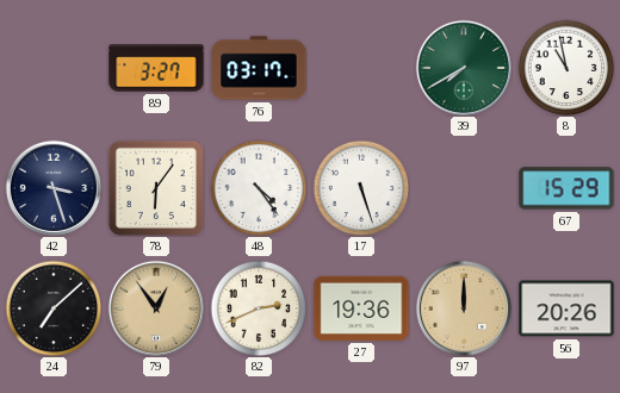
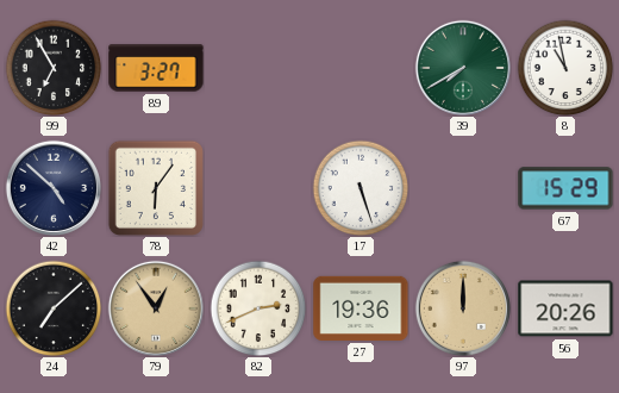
99: none -> 6:55 (54, 68)
76: 03:17 -> none (259, 68)
42: 3:27 -> 4:52 (54, 188)
48: 4:24 -> none (259, 188)
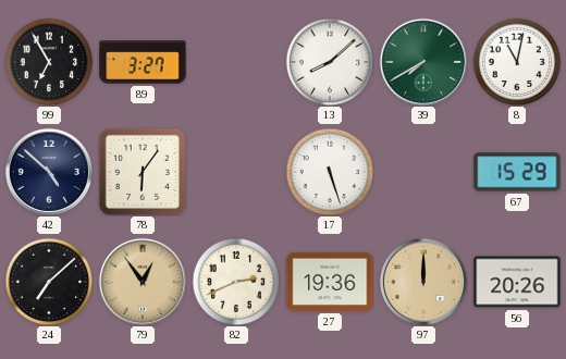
13: none -> 8:08 (330, 62)
8: 10:58 -> 11:02 (517, 62)
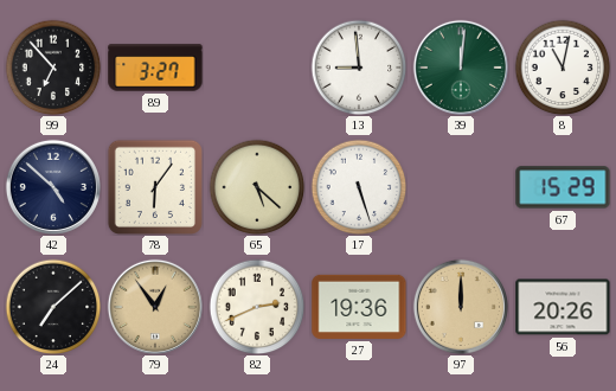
99: 6:55 -> 6:53 (53, 68)
13: 8:08 -> 8:59 (359, 68)
39: 7:40 -> 12:01 (461, 68)
65: none -> 5:22 (257, 187)
